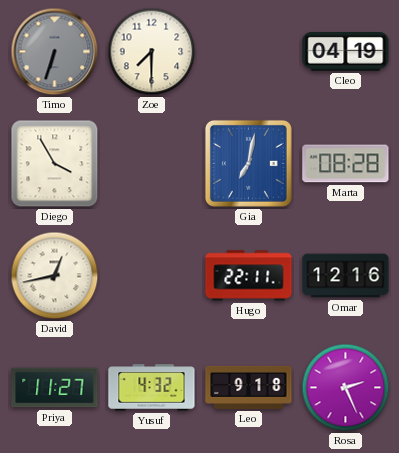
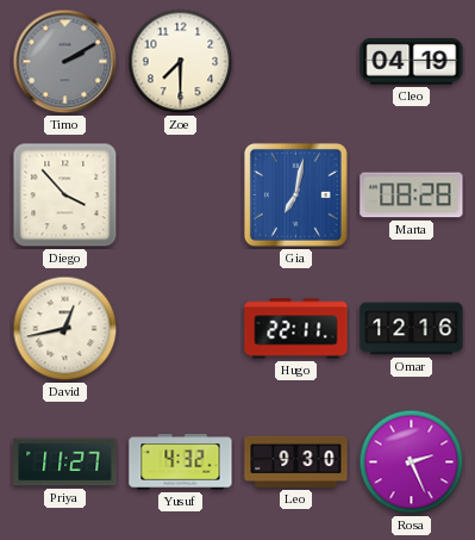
Timo: 6:33 -> 2:10 (65, 62)
Diego: 3:55 -> 3:53 (65, 195)
Leo: 9:18 -> 9:30 (296, 461)
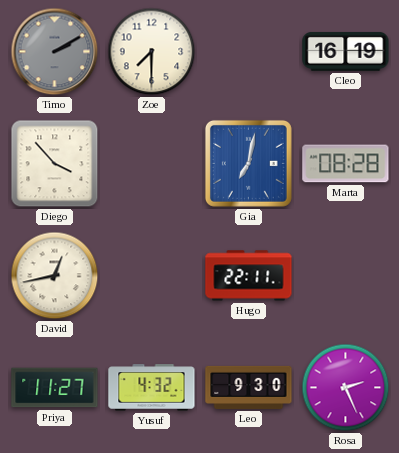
Cleo: 04:19 -> 16:19 (346, 51)
Omar: 12:16 -> none (412, 329)
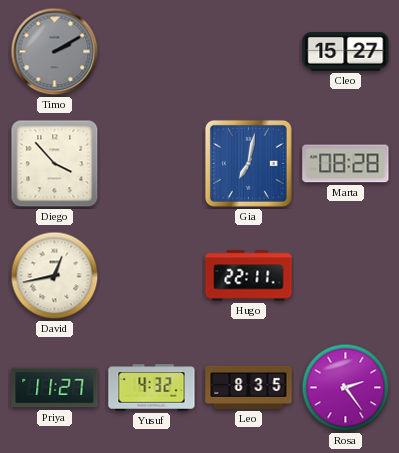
Zoe: 7:30 -> none (152, 52)
Cleo: 16:19 -> 15:27 (346, 51)
Leo: 9:30 -> 8:35 (249, 387)
Rosa: 2:26 -> 2:24 (346, 388)
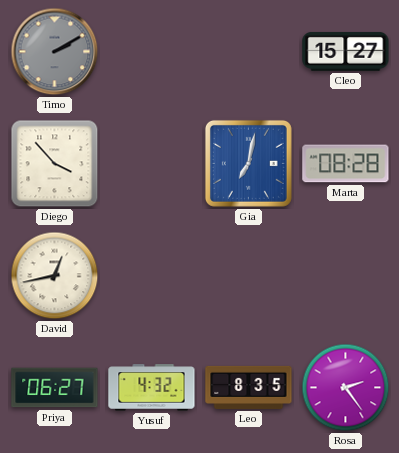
Hugo: 22:11 -> none (249, 276)
Priya: 11:27 -> 06:27 (55, 388)
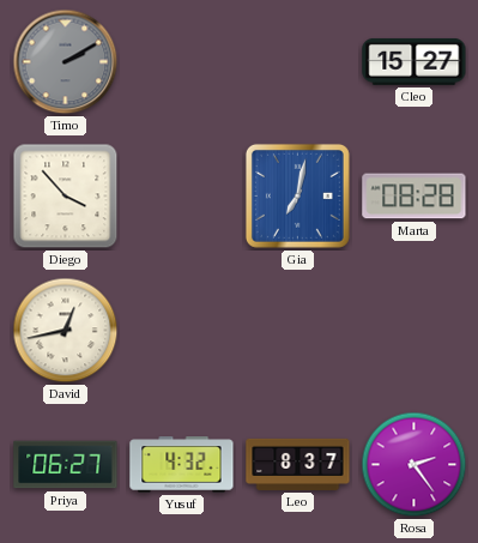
Leo: 8:35 -> 8:37 (298, 464)
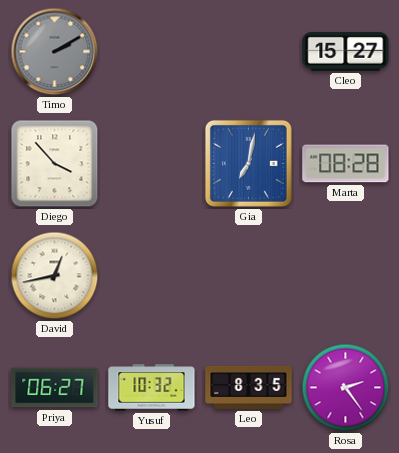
Yusuf: 4:32 -> 10:32 (152, 388)
Leo: 8:37 -> 8:35 (249, 387)
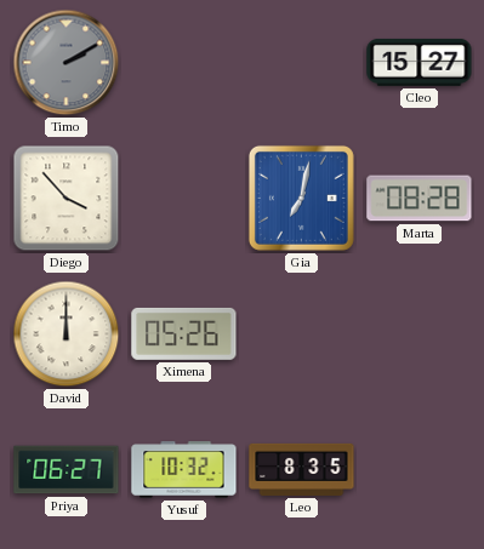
David: 12:43 -> 12:00 (67, 334)
Ximena: none -> 05:26 (184, 333)
Rosa: 2:24 -> none (346, 388)
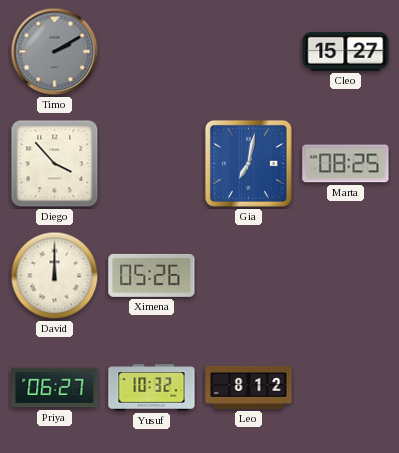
Marta: 08:28 -> 08:25 (346, 164)
Leo: 8:35 -> 8:12 (249, 387)
